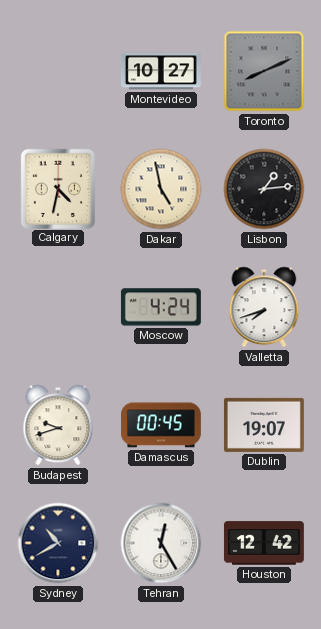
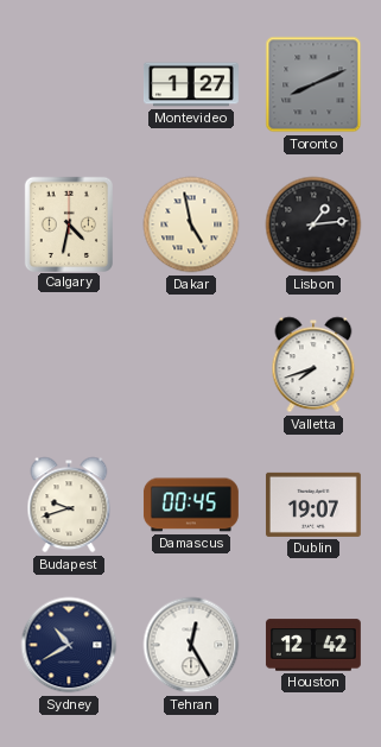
Montevideo: 10:27 -> 1:27 (191, 84)
Moscow: 4:24 -> none (161, 307)
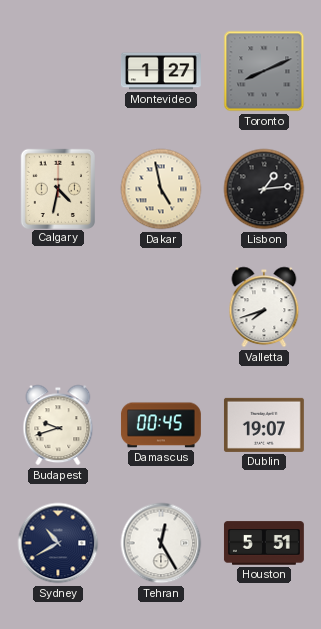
Houston: 12:42 -> 5:51 (264, 543)
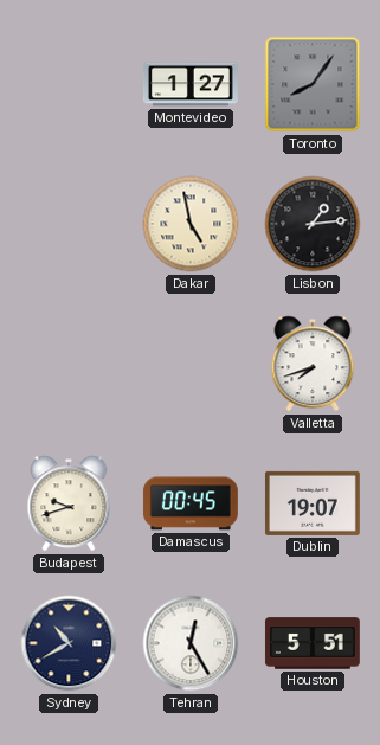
Toronto: 8:11 -> 8:06 (313, 84)
Calgary: 4:32 -> none (57, 188)
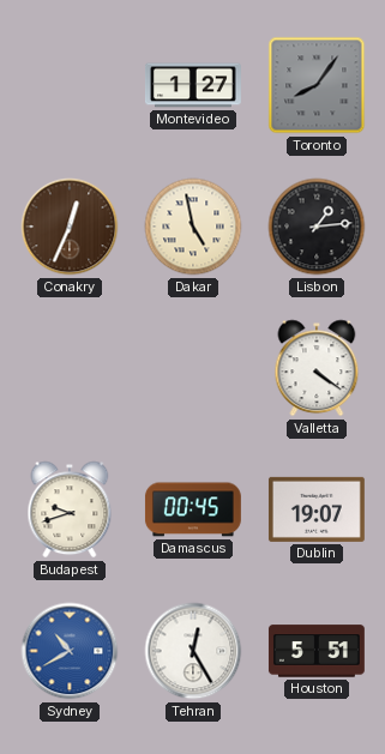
Conakry: none -> 12:34 (70, 227)
Valletta: 7:42 -> 4:21 (317, 368)
Sydney dial: navy -> blue (70, 651)
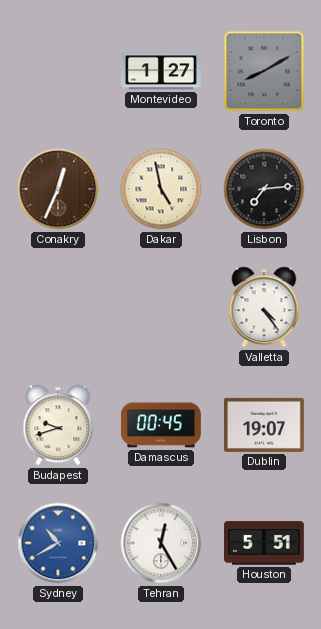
Toronto: 8:06 -> 8:10 (264, 71)
Lisbon: 1:14 -> 7:14 (264, 189)
Valletta: 4:21 -> 4:24 (264, 307)
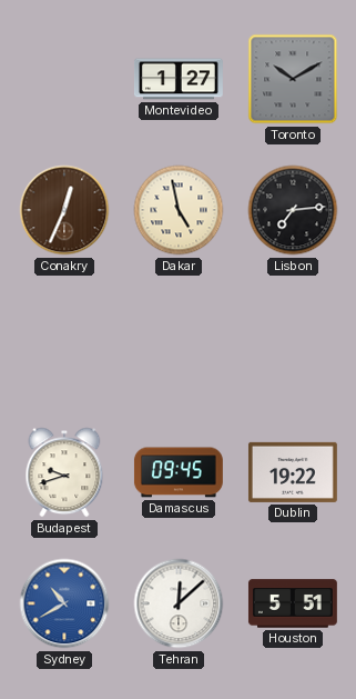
Toronto: 8:10 -> 10:10 (293, 79)
Valletta: 4:24 -> none (264, 307)
Damascus: 00:45 -> 09:45 (179, 472)
Dublin: 19:07 -> 19:22 (293, 472)
Tehran: 12:25 -> 12:08 (179, 603)
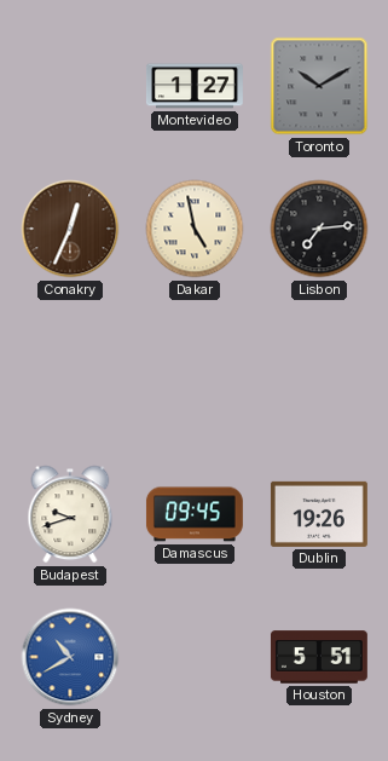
Dublin: 19:22 -> 19:26 (319, 514)
Tehran: 12:08 -> none (179, 603)
